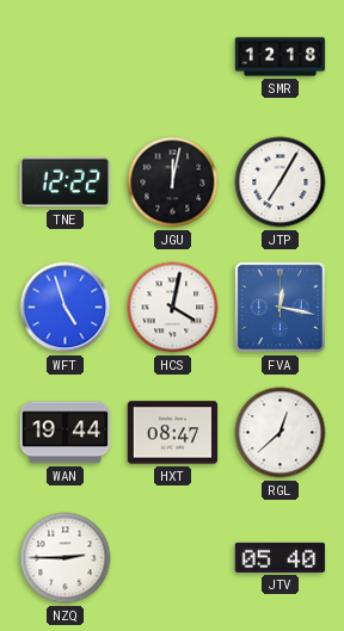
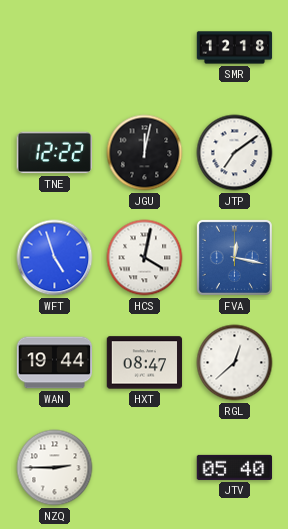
JTP: 7:05 -> 7:09 (235, 153)
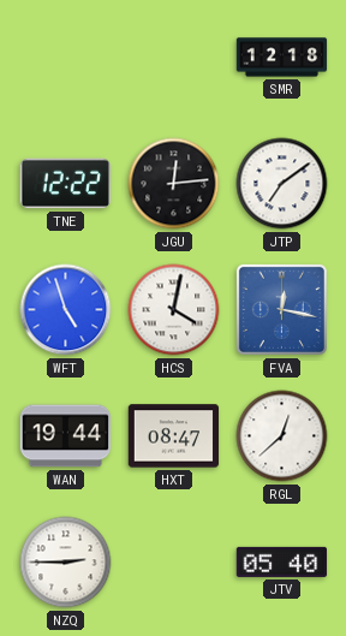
JGU: 12:02 -> 12:14 (174, 184)
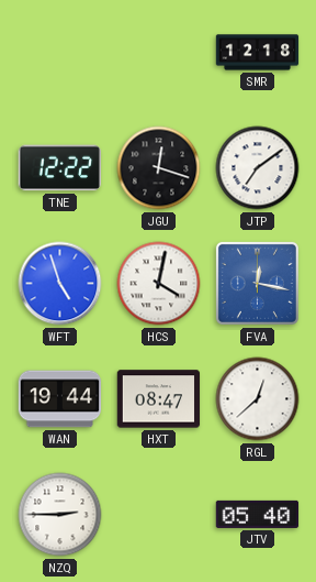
JGU: 12:14 -> 12:18 (159, 168)
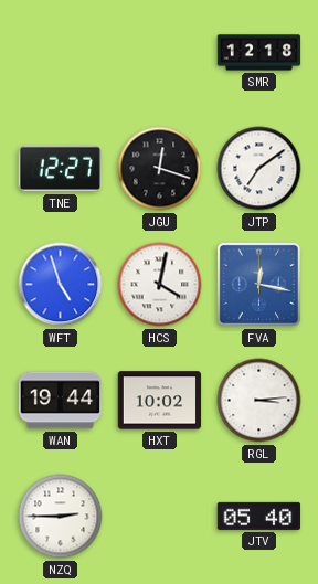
TNE: 12:22 -> 12:27 (60, 169)
HXT: 08:47 -> 10:02 (160, 401)
RGL: 12:38 -> 3:14 (259, 401)
